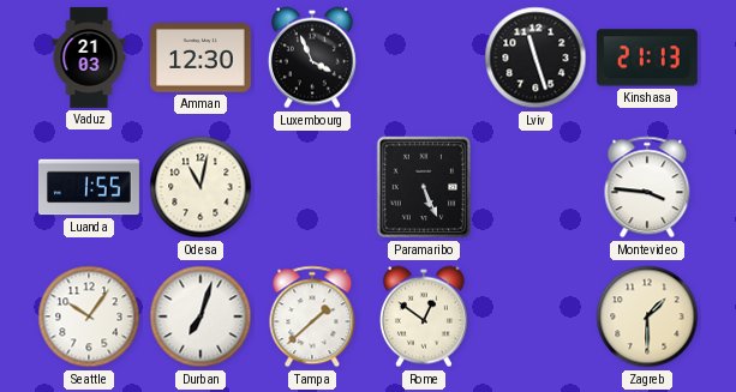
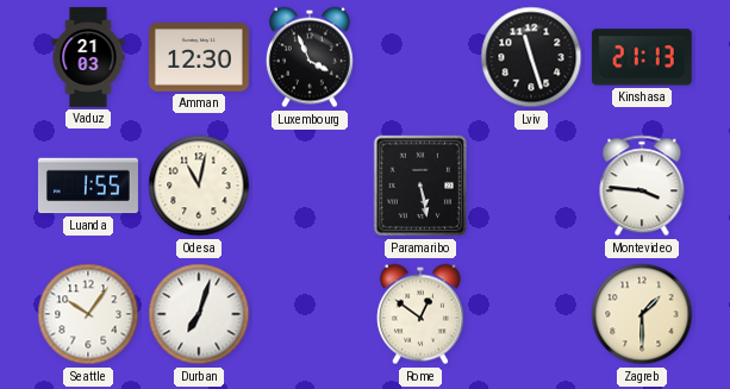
Paramaribo: 5:26 -> 5:28 (420, 186)
Tampa: 1:38 -> none (312, 316)
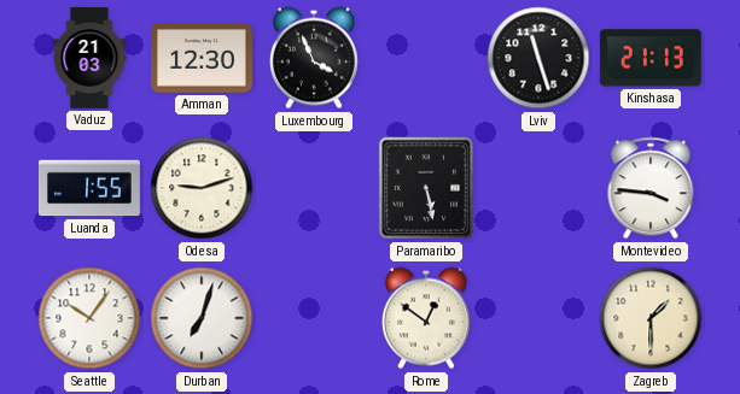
Odesa: 11:02 -> 9:12 (202, 188)
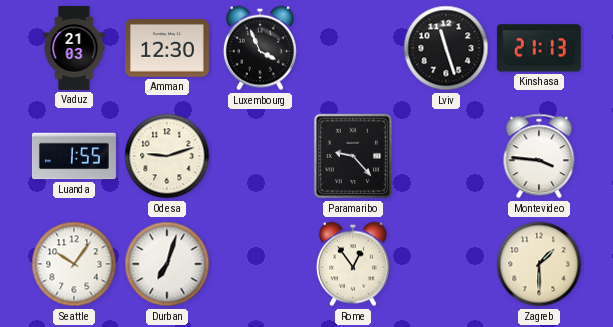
Paramaribo: 5:28 -> 9:23 (353, 156)
Rome: 12:51 -> 12:54 (353, 264)
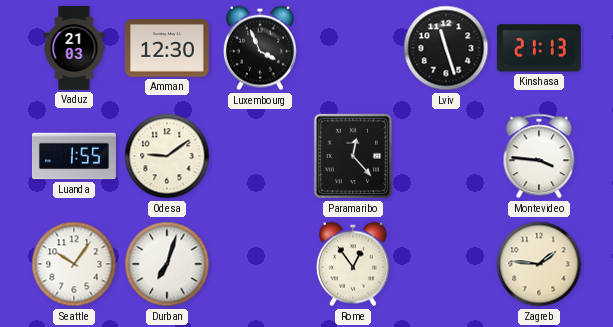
Odesa: 9:12 -> 9:09 (167, 156)
Paramaribo: 9:23 -> 12:23 (353, 156)
Zagreb: 1:30 -> 1:46 (539, 264)
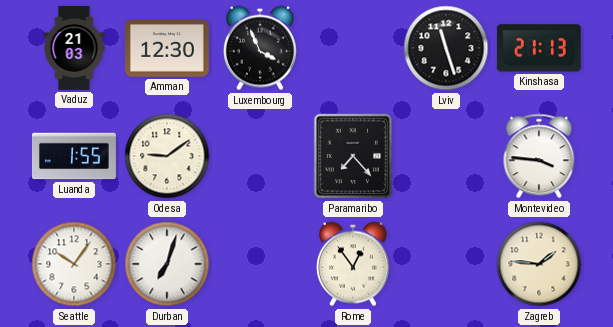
Paramaribo: 12:23 -> 7:23 (353, 156)
